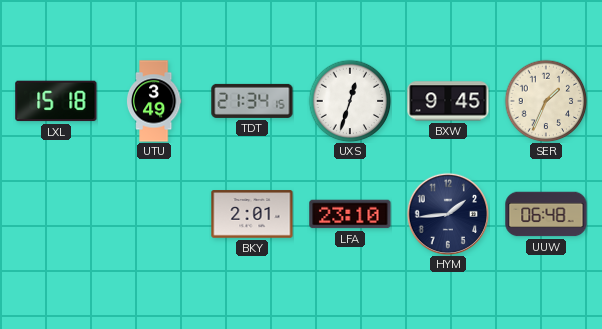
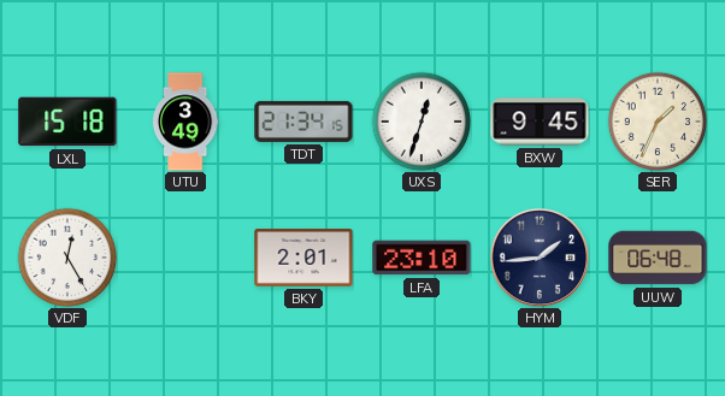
VDF: none -> 12:25 (67, 258)
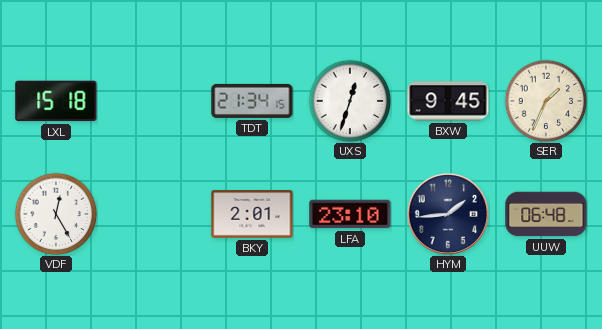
UTU: 3:49 -> none (185, 122)
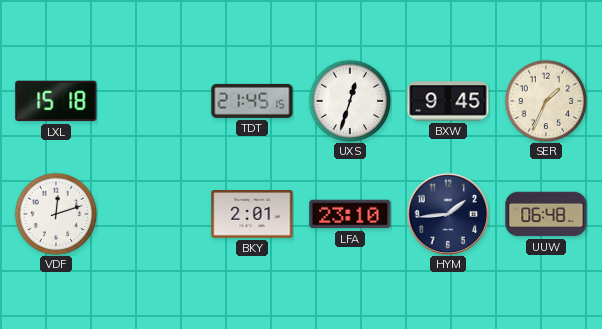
TDT: 21:34 -> 21:45 (252, 101)
VDF: 12:25 -> 12:12 (56, 214)
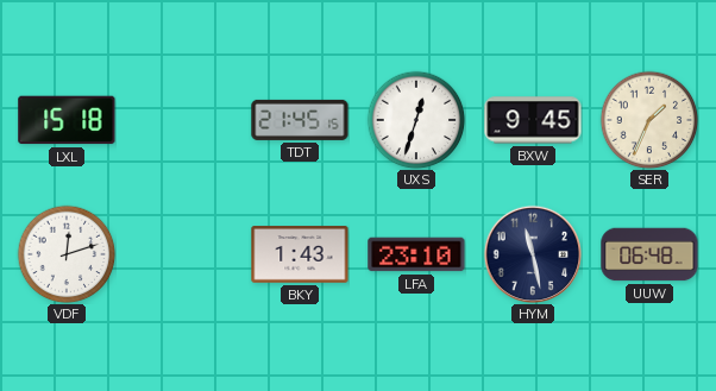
BKY: 2:01 -> 1:43 (300, 254)
HYM: 1:44 -> 11:28 (532, 253)
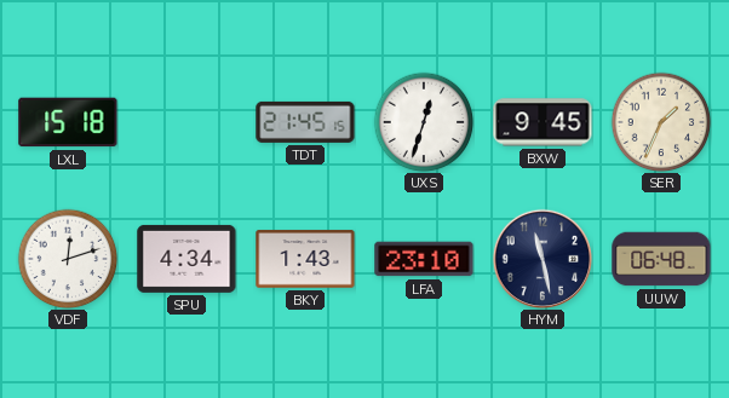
SPU: none -> 4:34 (186, 259)
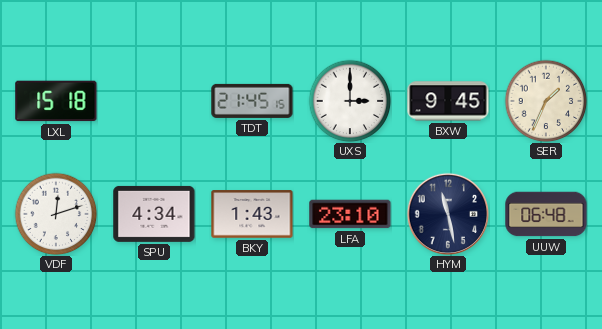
UXS: 12:33 -> 3:00 (350, 101)
